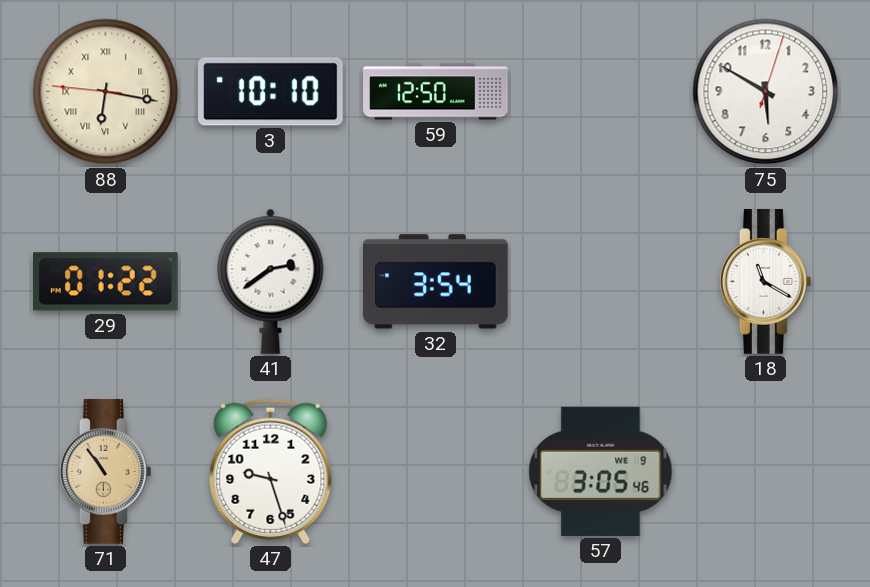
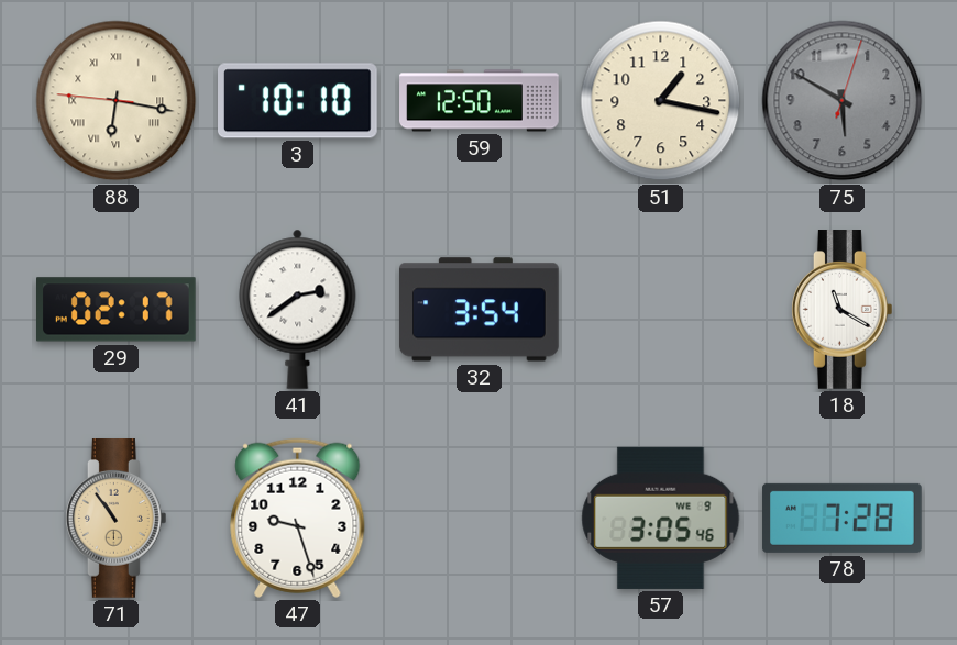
51: none -> 1:17 (661, 101)
75 dial: white -> grey (843, 101)
29: 01:22 -> 02:17 (117, 310)
78: none -> 7:28 (843, 518)
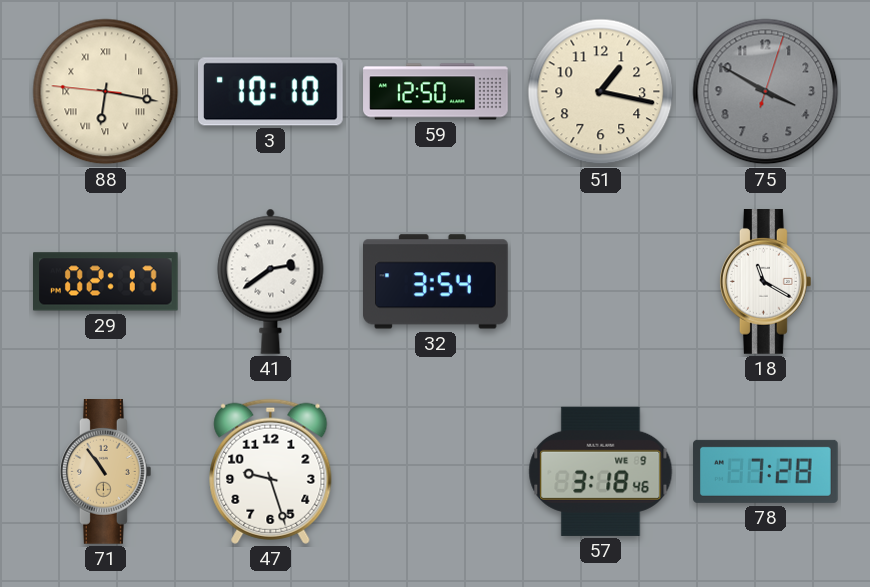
75: 5:50 -> 3:50 (766, 92)
57: 3:05 -> 3:18 (601, 471)
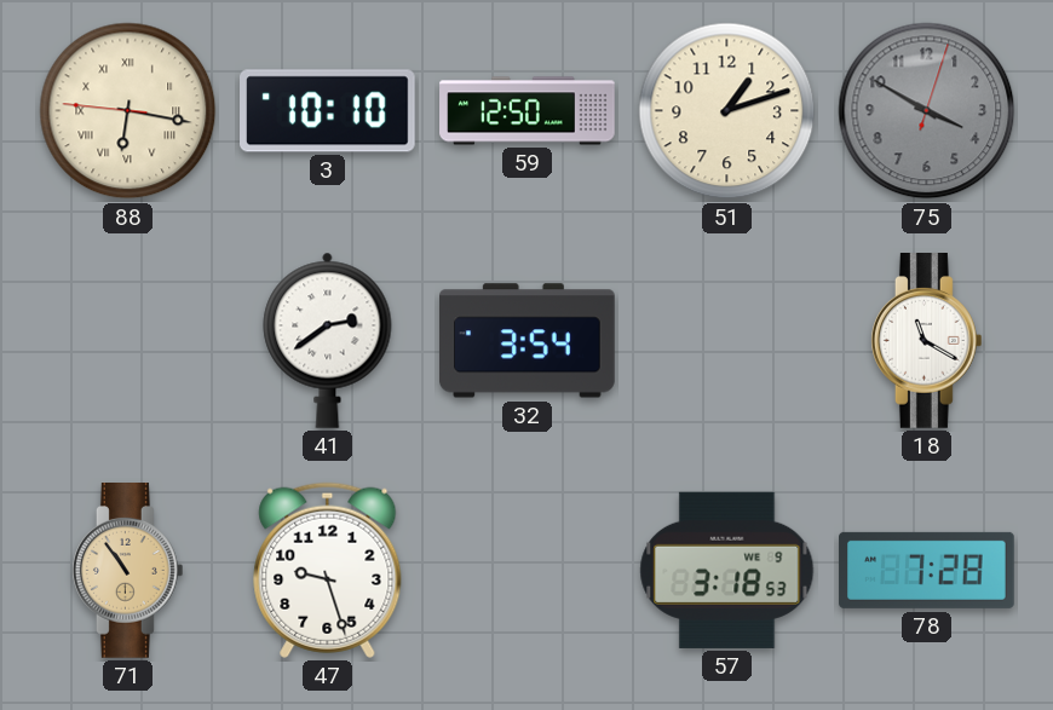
51: 1:17 -> 1:12 (727, 111)
29: 02:17 -> none (106, 282)
57: 3:18:46 -> 3:18:53 (727, 570)
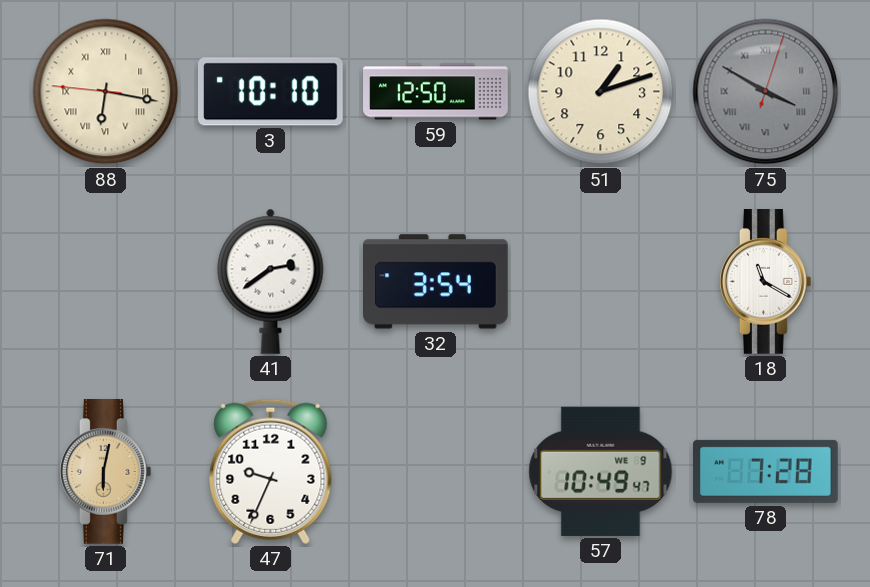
75 numerals: Arabic -> Roman (766, 92)
71: 10:54 -> 6:02 (105, 472)
47: 9:27 -> 9:34 (271, 471)
57: 3:18 -> 10:49 (601, 471)
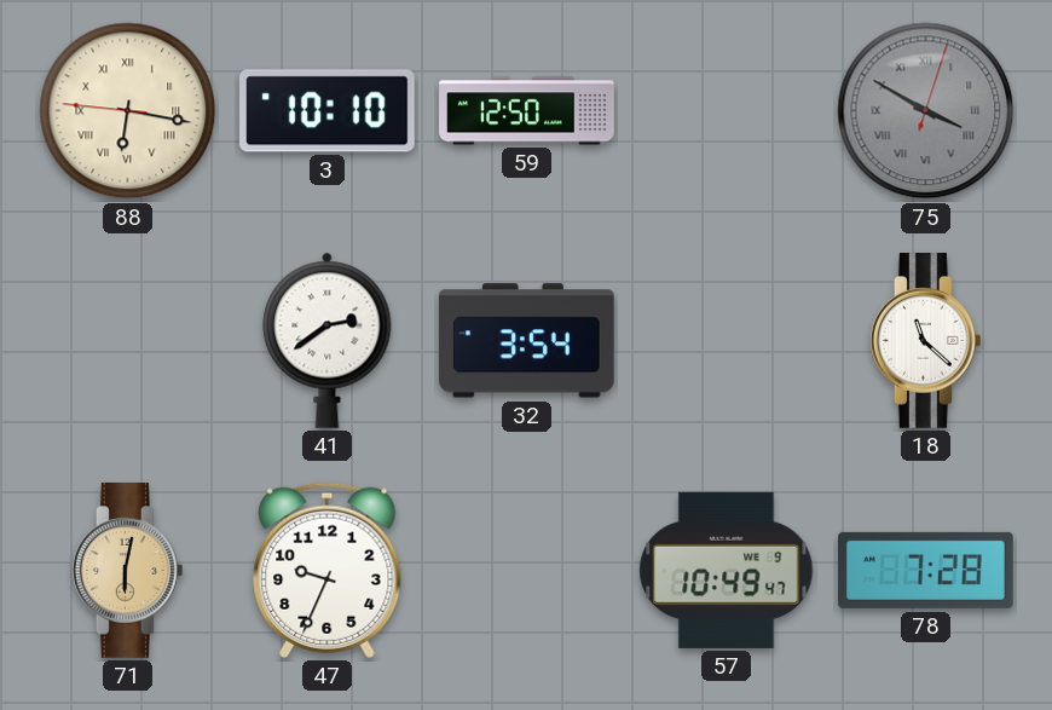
51: 1:12 -> none (601, 92)
18: 11:20 -> 11:22 (925, 341)
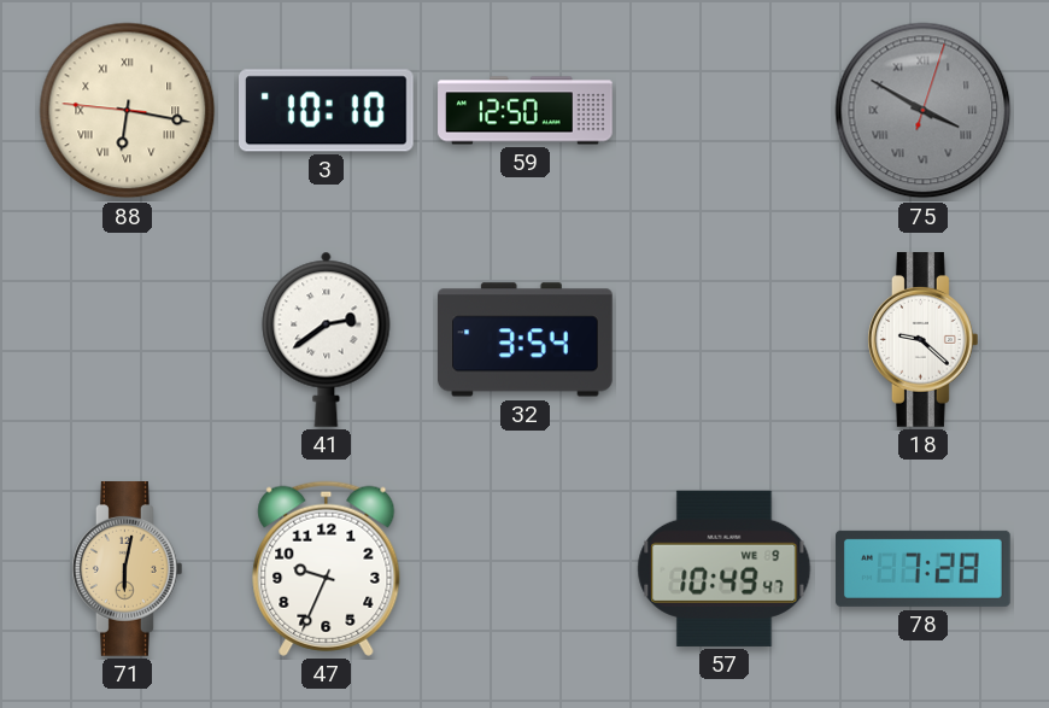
18: 11:22 -> 9:22 (922, 340)
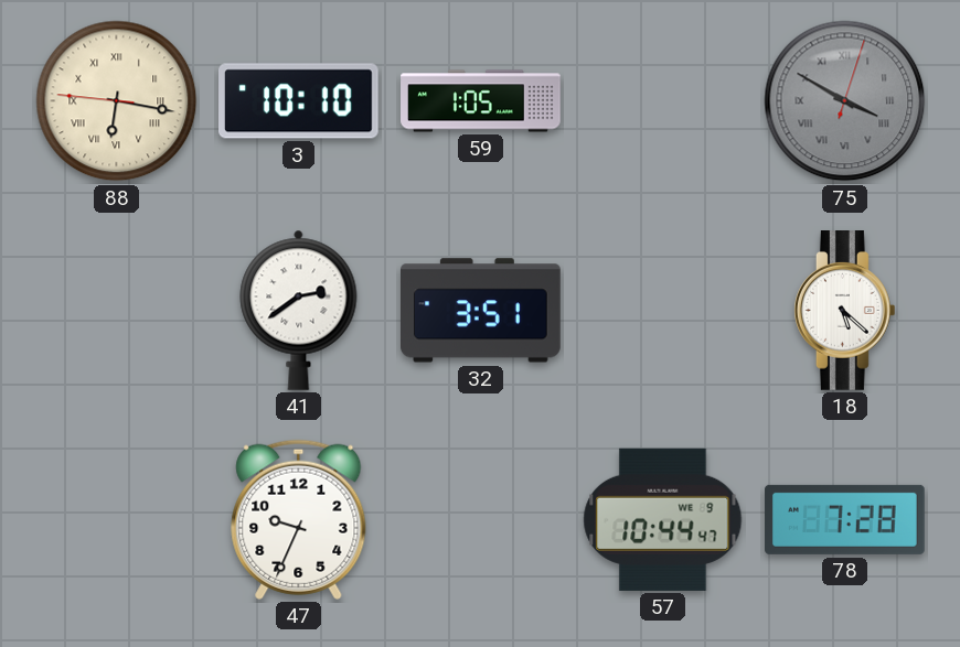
59: 12:50 -> 1:05 (481, 101)
32: 3:54 -> 3:51 (481, 311)
18: 9:22 -> 5:22 (844, 311)
71: 6:02 -> none (127, 569)
57: 10:49 -> 10:44 (663, 519)
